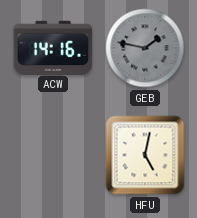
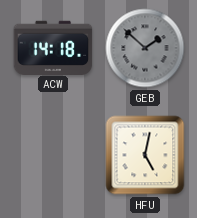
ACW: 14:16 -> 14:18 (53, 47)
GEB: 1:47 -> 1:52 (145, 48)
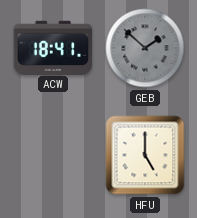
ACW: 14:18 -> 18:41 (53, 47)
HFU: 5:02 -> 5:00 (145, 155)
